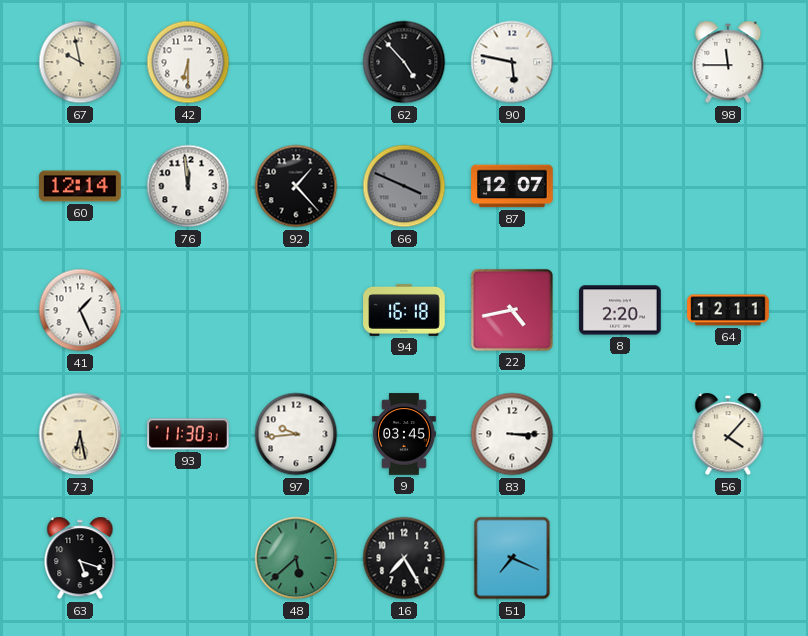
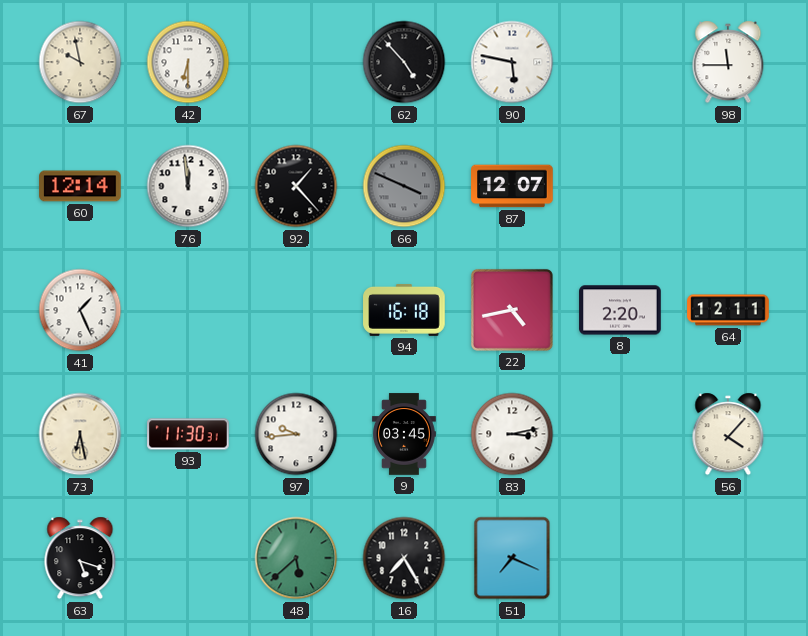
83: 3:15 -> 3:13 (512, 434)
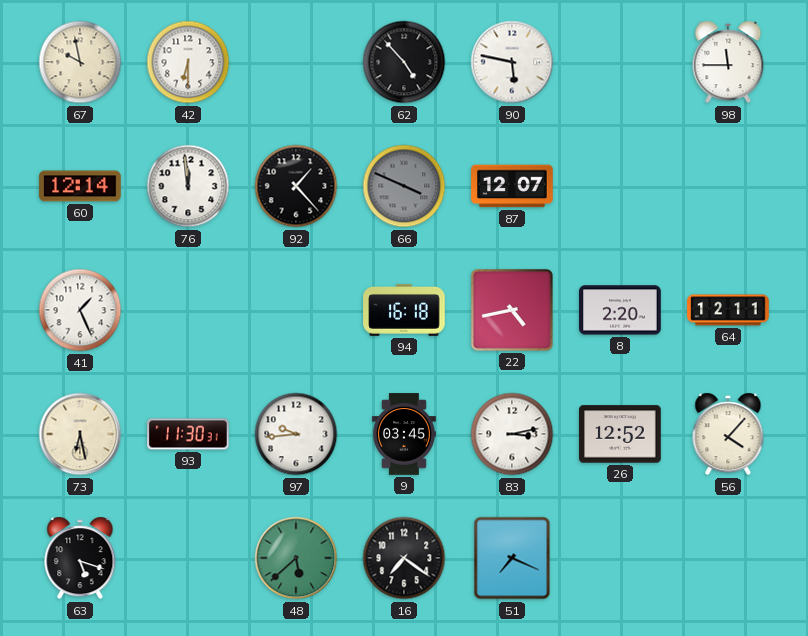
26: none -> 12:52 (620, 434)
16: 7:25 -> 7:21 (404, 558)
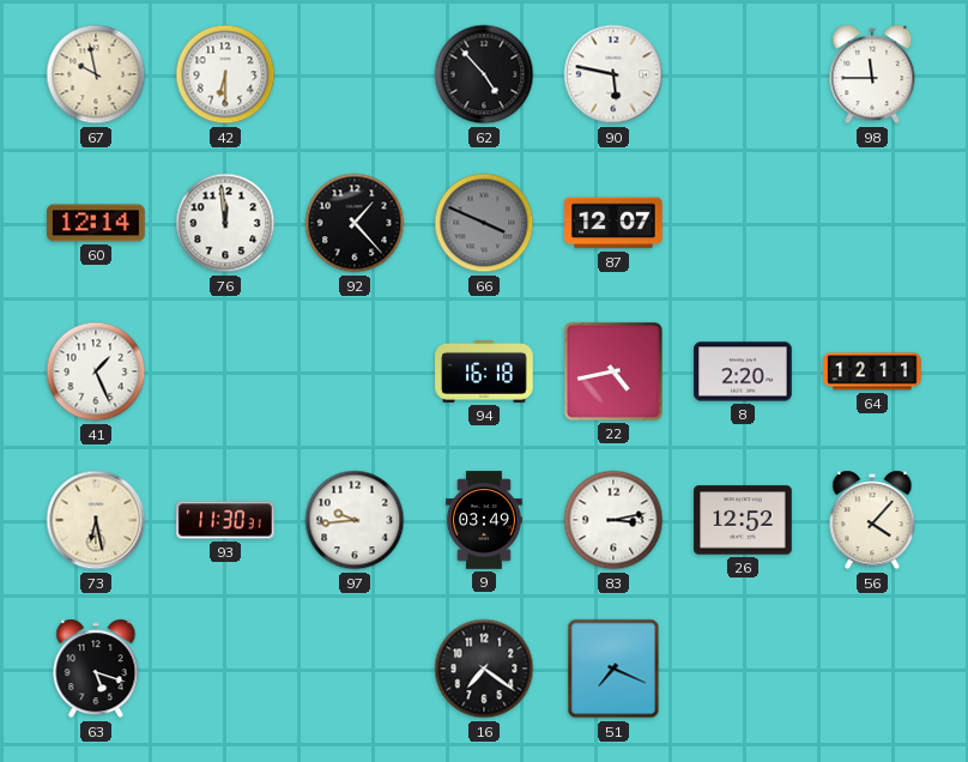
9: 03:45 -> 03:49 (484, 520)
48: 5:38 -> none (296, 558)
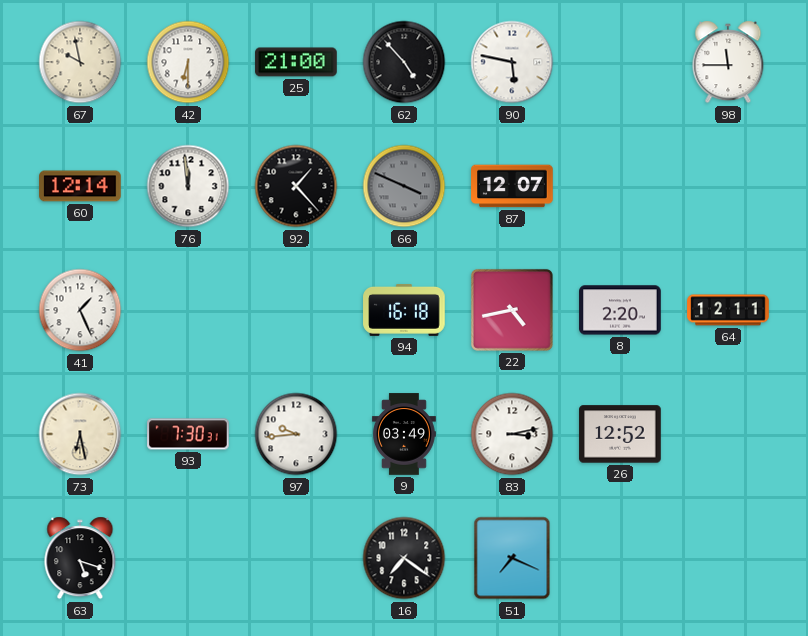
25: none -> 21:00 (296, 62)
93: 11:30 -> 7:30 (188, 434)
56: 4:07 -> none (872, 520)
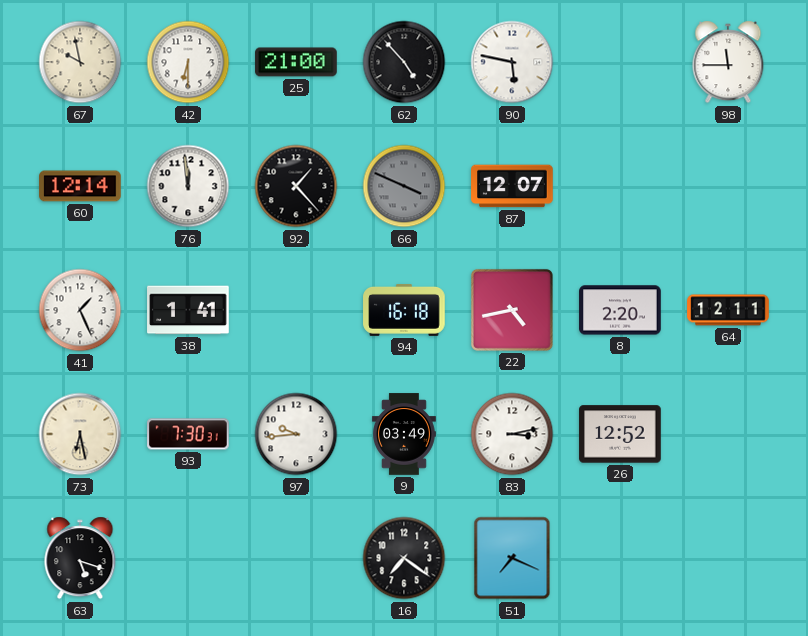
38: none -> 1:41 (188, 310)
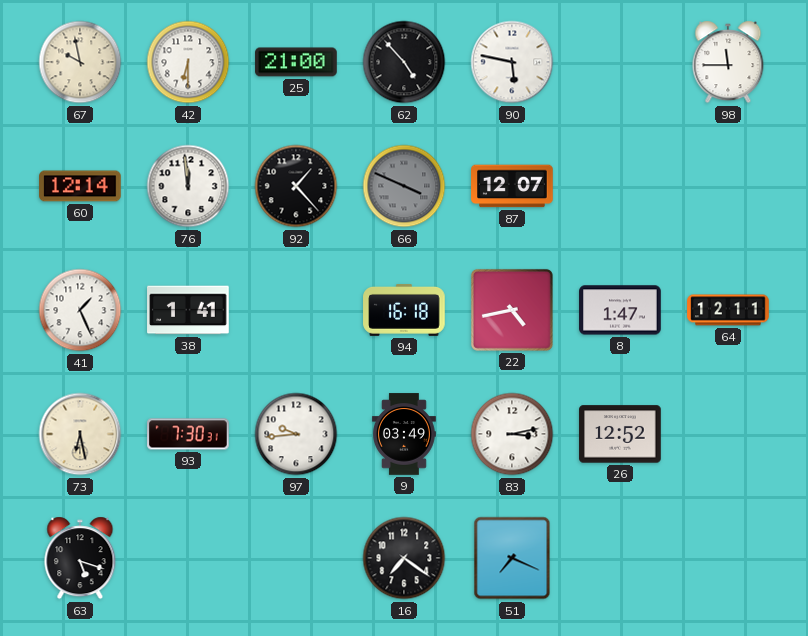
8: 2:20 -> 1:47 (620, 310)
